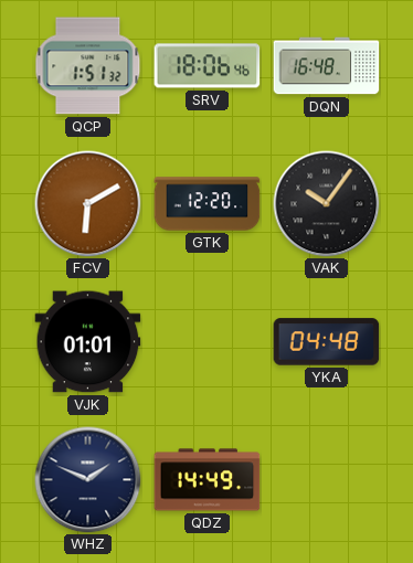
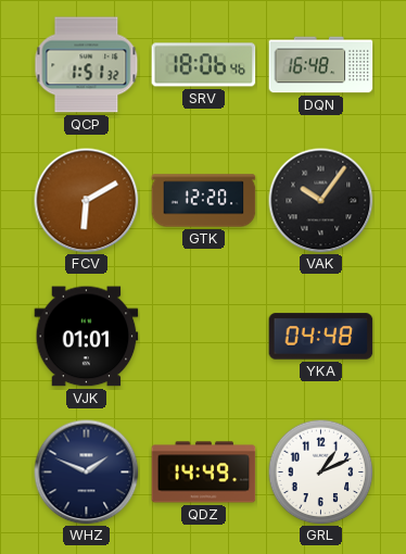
GRL: none -> 1:11 (320, 471)
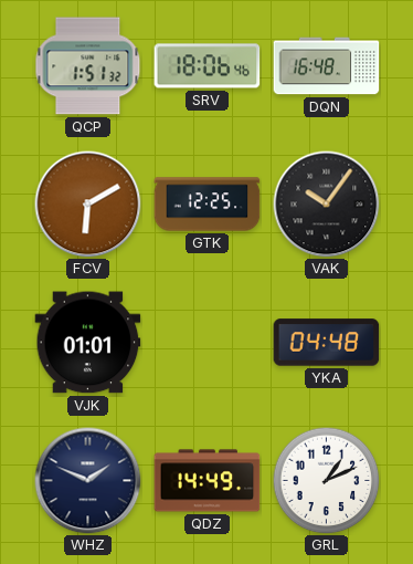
GTK: 12:20 -> 12:25 (208, 205)
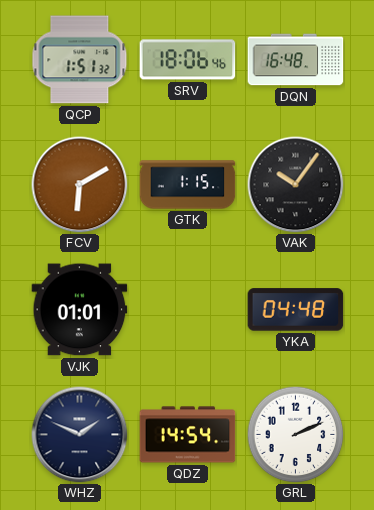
GTK: 12:25 -> 1:15 (188, 185)
QDZ: 14:49 -> 14:54 (188, 435)
GRL: 1:11 -> 2:11 (295, 434)
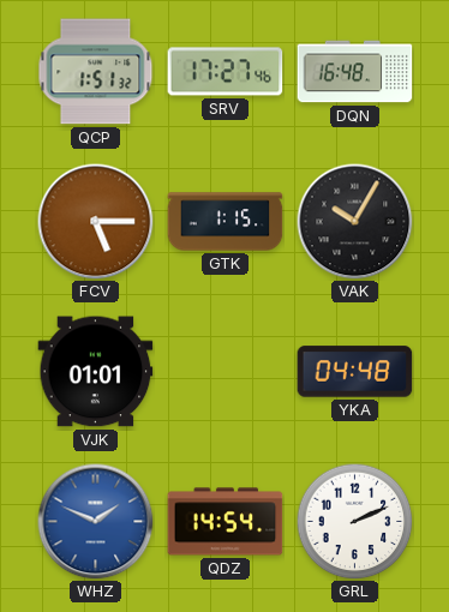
SRV: 18:06 -> 17:27 (226, 72)
FCV: 6:10 -> 5:15 (96, 222)
VAK: 10:06 -> 10:05 (355, 222)
WHZ dial: navy -> blue (96, 522)
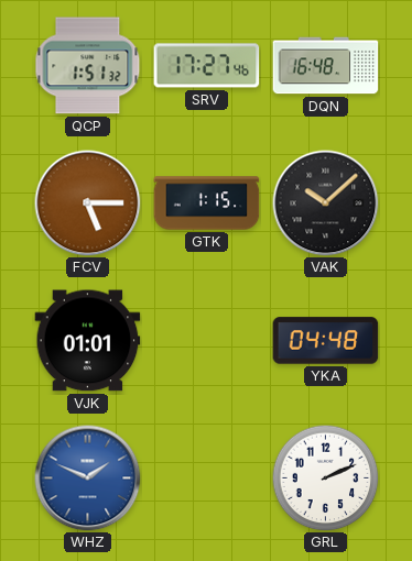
VAK: 10:05 -> 10:08 (326, 204)
QDZ: 14:54 -> none (226, 522)
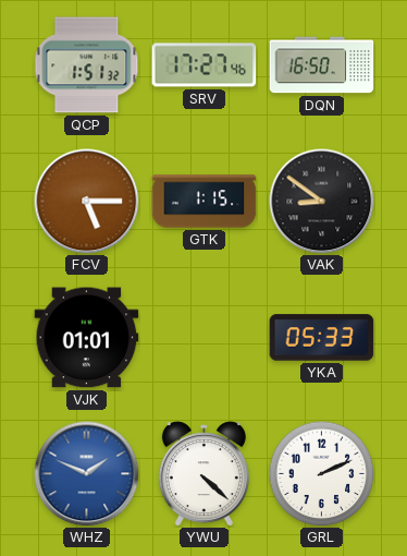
DQN: 16:48 -> 16:50 (322, 65)
VAK: 10:08 -> 8:51 (322, 202)
YKA: 04:48 -> 05:33 (322, 338)
YWU: none -> 4:22 (203, 474)
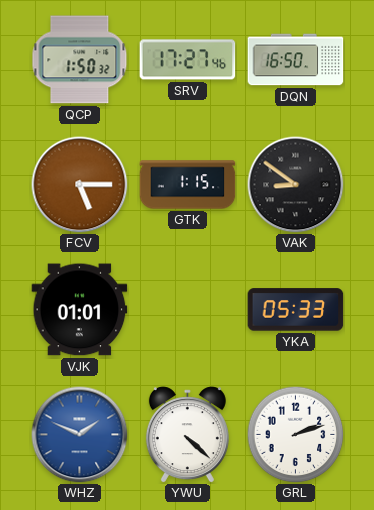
QCP: 1:51 -> 1:50 (80, 60)
GRL: 2:11 -> 2:12 (295, 434)
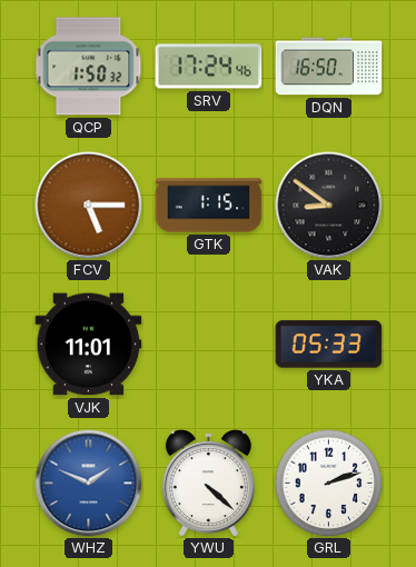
SRV: 17:27 -> 17:24 (209, 67)
VJK: 01:01 -> 11:01 (89, 345)
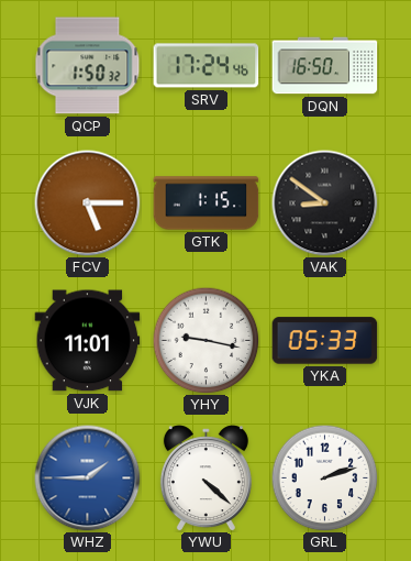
YHY: none -> 9:17 (205, 340)
WHZ: 1:49 -> 1:45 (88, 479)
